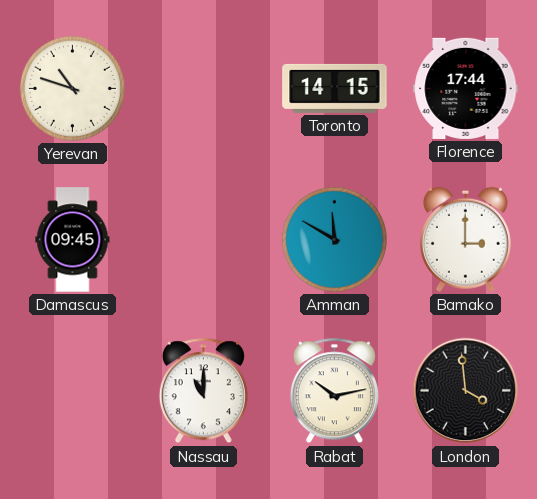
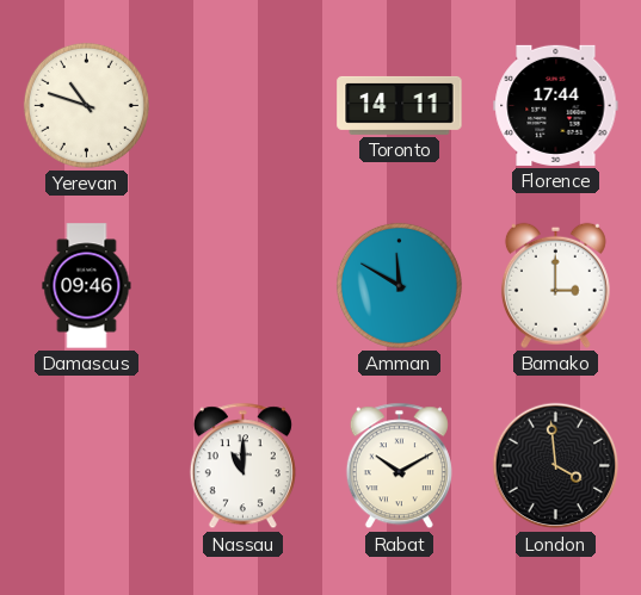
Toronto: 14:15 -> 14:11 (400, 105)
Damascus: 09:45 -> 09:46 (87, 286)
Rabat: 10:13 -> 10:10 (399, 466)
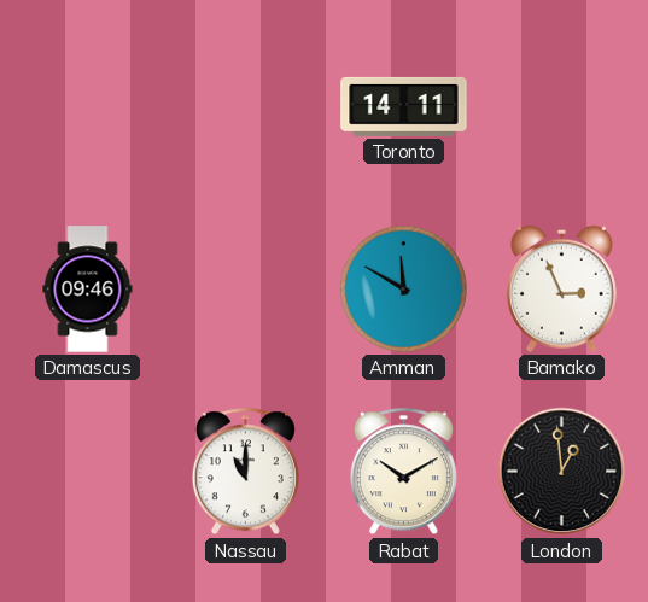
Yerevan: 10:48 -> none (86, 105)
Florence: 17:44 -> none (556, 105)
Bamako: 3:00 -> 2:56 (561, 288)
London: 3:59 -> 12:59 (562, 472)
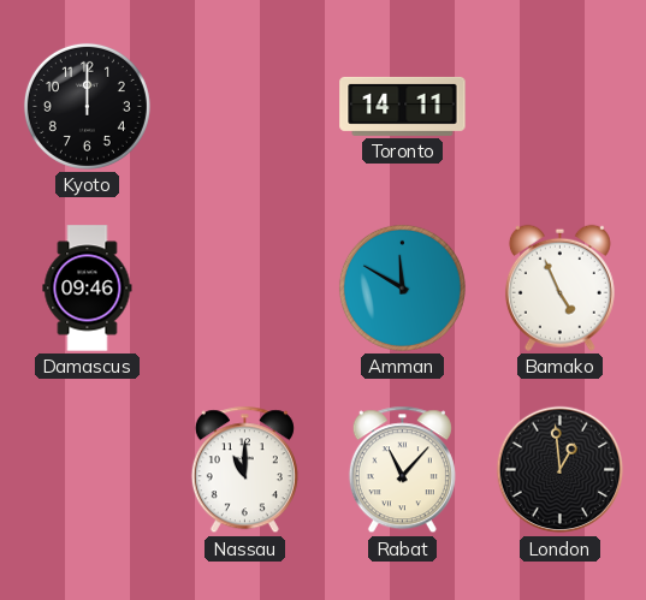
Kyoto: none -> 12:00 (87, 106)
Bamako: 2:56 -> 4:56 (559, 287)
Rabat: 10:10 -> 11:07 (402, 470)
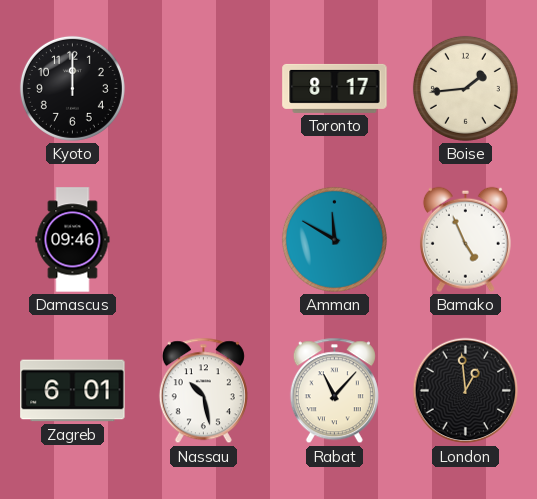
Toronto: 14:11 -> 8:17 (335, 88)
Boise: none -> 1:44 (465, 88)
Zagreb: none -> 6:01 (73, 391)
Nassau: 11:00 -> 10:28 (203, 391)
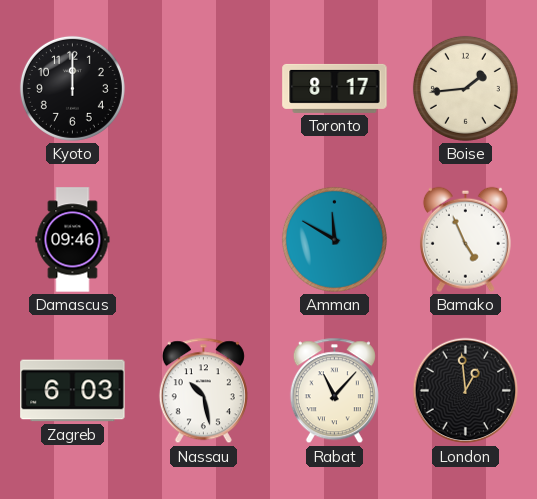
Zagreb: 6:01 -> 6:03 (73, 391)
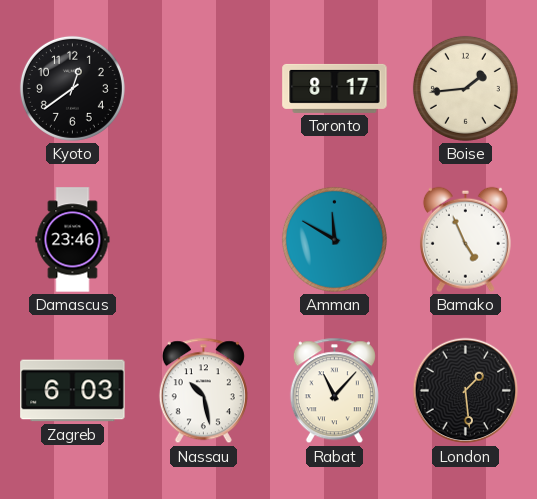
Kyoto: 12:00 -> 12:39 (72, 88)
Damascus: 09:46 -> 23:46 (73, 240)
London: 12:59 -> 1:29 (466, 391)
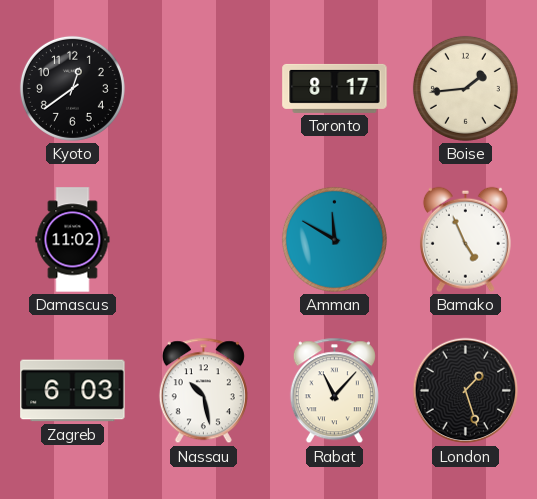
Damascus: 23:46 -> 11:02 (73, 240)
London: 1:29 -> 1:27 (466, 391)
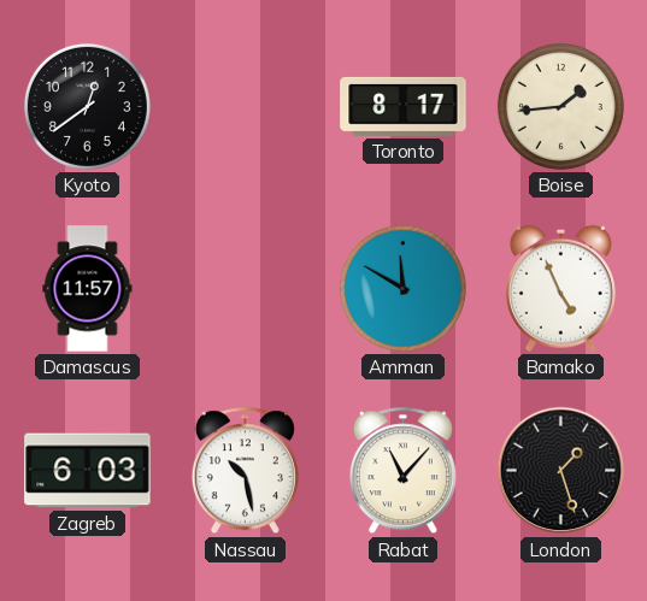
Damascus: 11:02 -> 11:57 (88, 289)
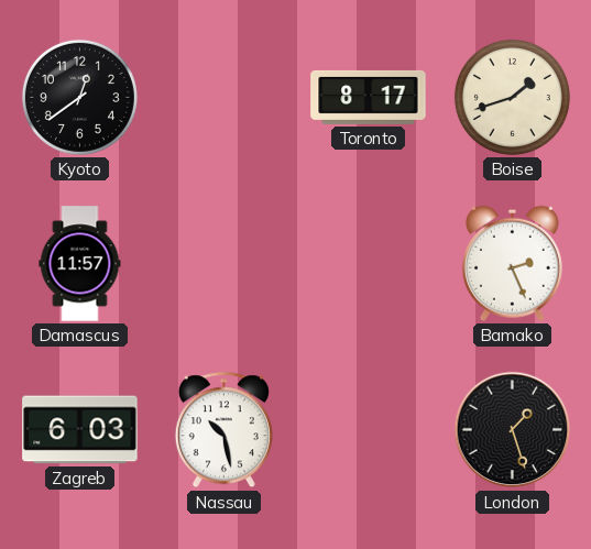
Boise: 1:44 -> 1:42 (512, 97)
Amman: 11:50 -> none (402, 288)
Bamako: 4:56 -> 2:26 (512, 263)
Rabat: 11:07 -> none (402, 471)
